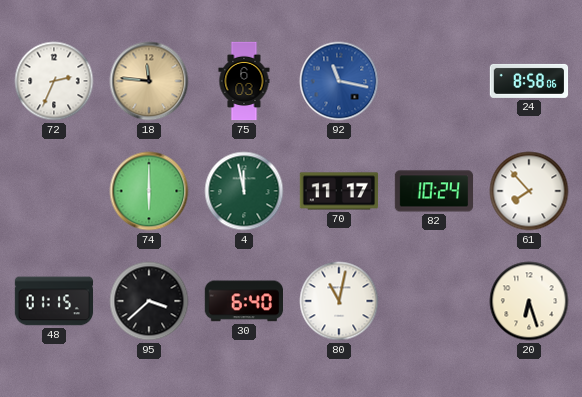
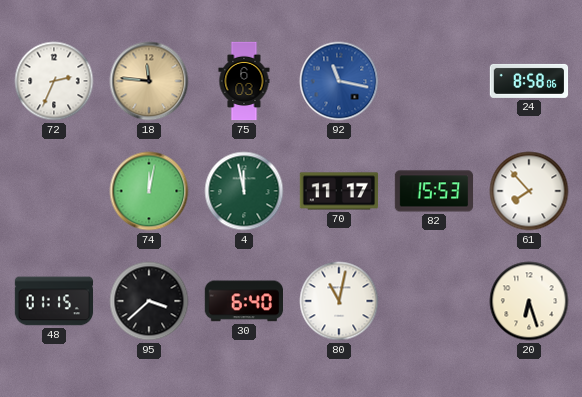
74: 6:00 -> 12:02 (149, 191)
82: 10:24 -> 15:53 (434, 191)
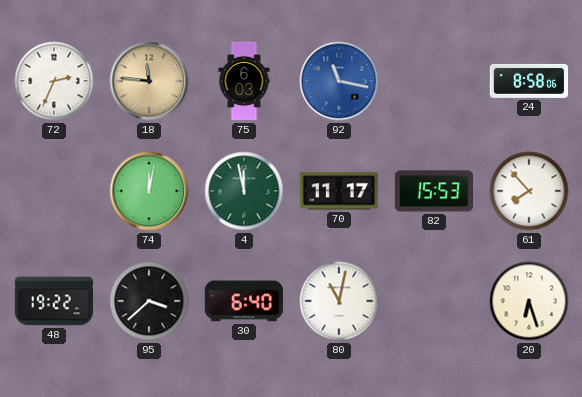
48: 01:15 -> 19:22 (54, 301)
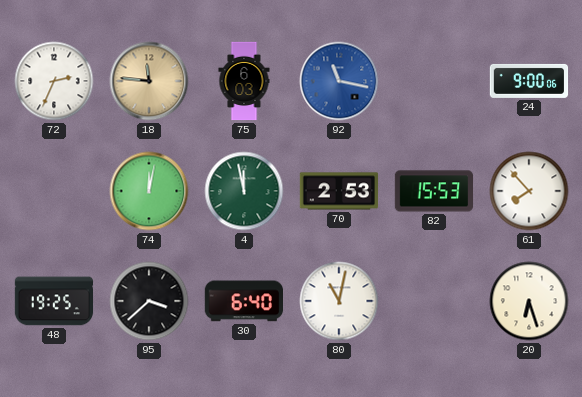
24: 8:58 -> 9:00 (529, 81)
70: 11:17 -> 2:53 (339, 191)
48: 19:22 -> 19:25 (54, 301)
